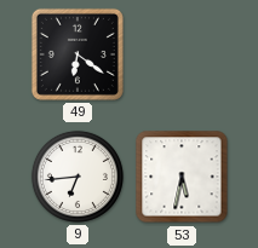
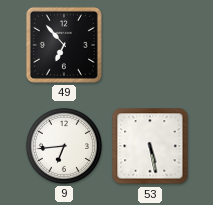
49: 6:21 -> 6:53 (64, 45)
53: 5:32 -> 5:28 (150, 146)
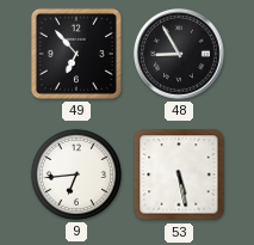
48: none -> 8:55 (179, 54)
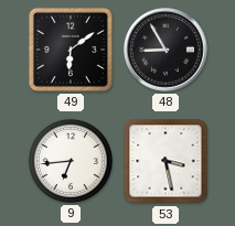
49: 6:53 -> 6:09 (71, 50)
53: 5:28 -> 3:28 (165, 161)
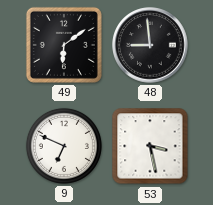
48: 8:55 -> 8:59 (150, 45)
9: 6:44 -> 6:49 (64, 146)
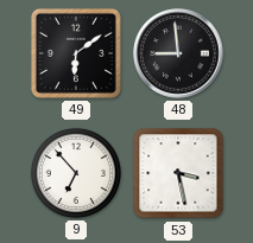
9: 6:49 -> 6:53 (76, 173)
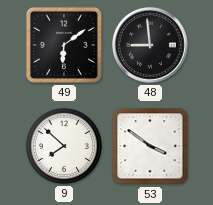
9: 6:53 -> 7:52 (64, 146)
53: 3:28 -> 3:51 (150, 146)
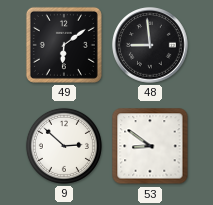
9: 7:52 -> 2:52 (64, 146)
53: 3:51 -> 8:51 (150, 146)
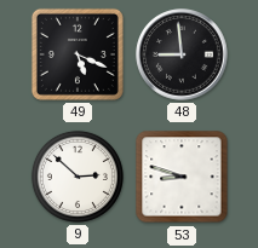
49: 6:09 -> 5:19 (78, 54)
53: 8:51 -> 8:48 (182, 177)
